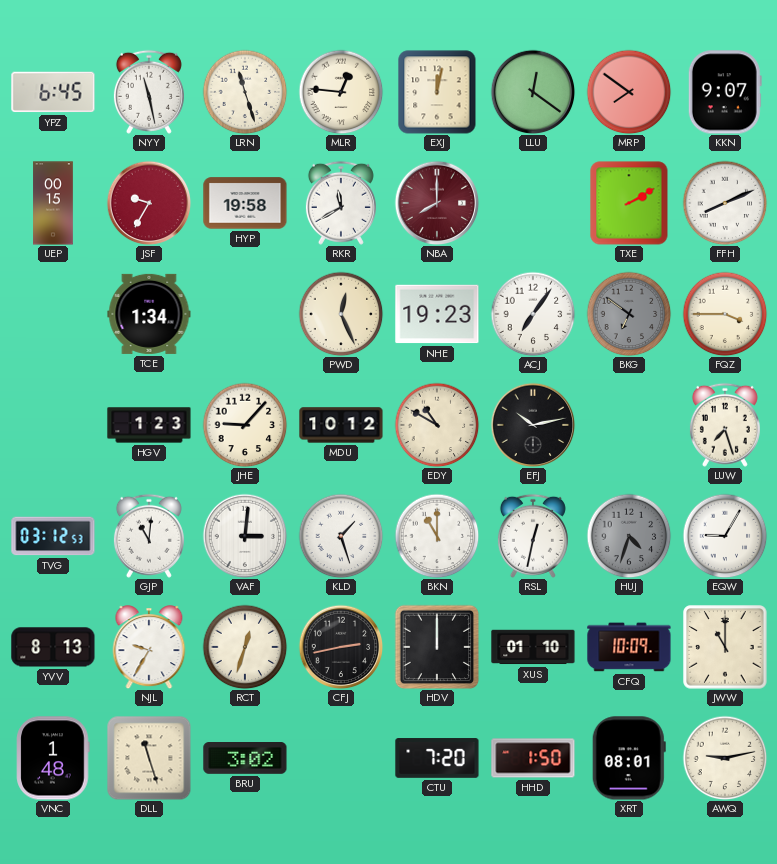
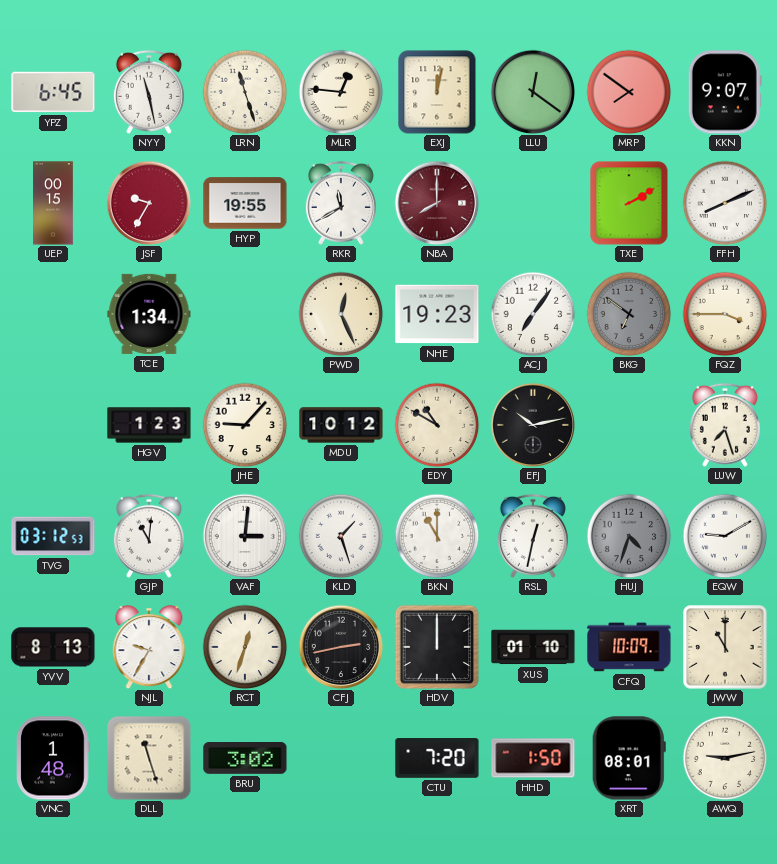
HYP: 19:58 -> 19:55 (245, 203)
EQW: 9:05 -> 9:10 (725, 536)
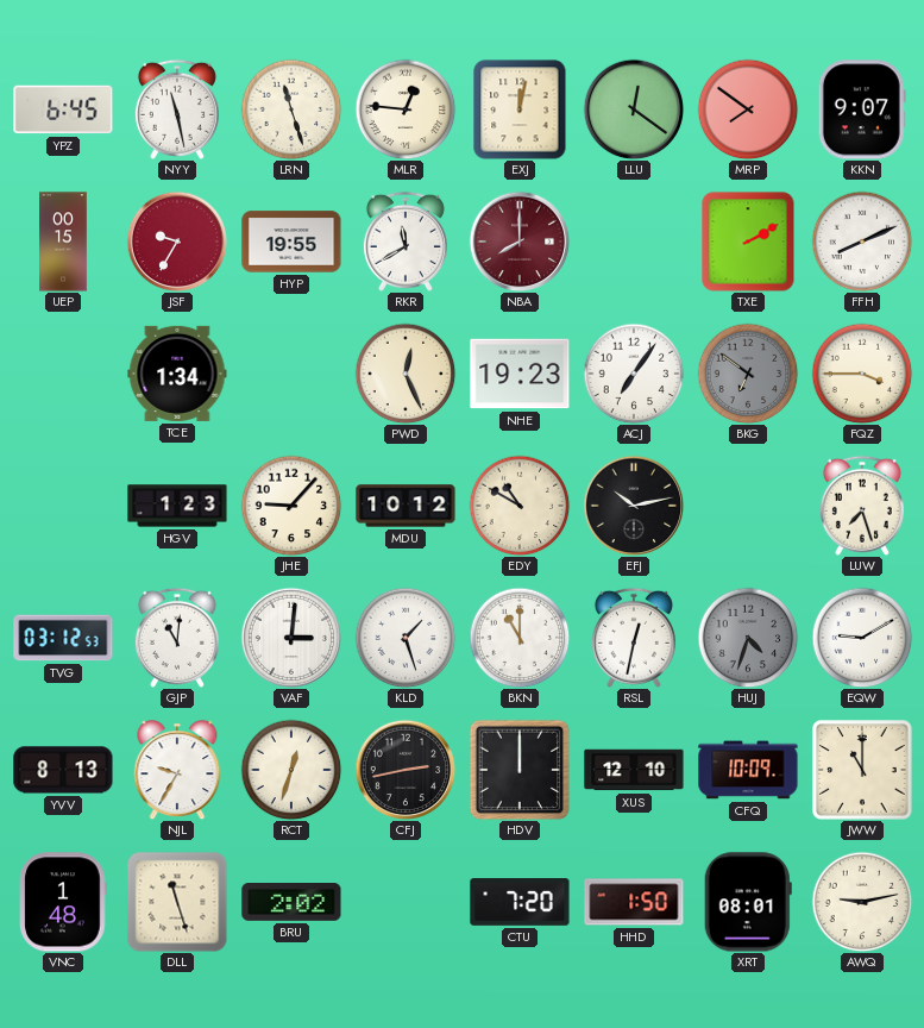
XUS: 01:10 -> 12:10 (634, 770)
BRU: 3:02 -> 2:02 (291, 903)
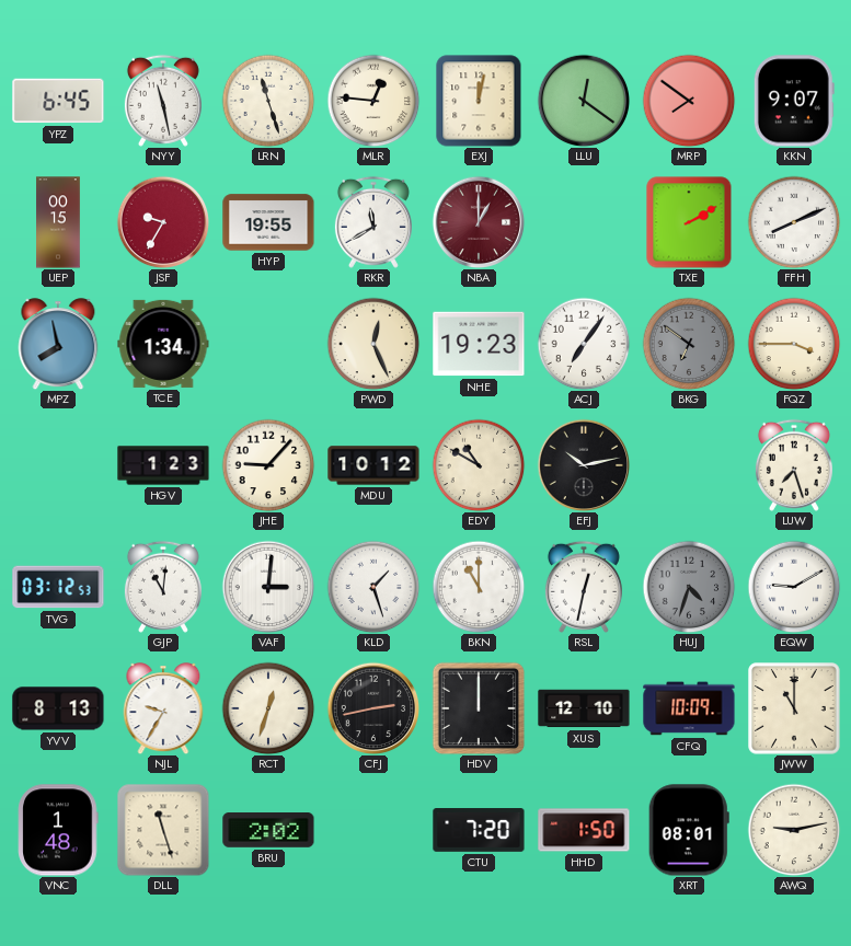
NBA: 8:00 -> 1:00 (479, 222)
MPZ: none -> 7:58 (58, 344)
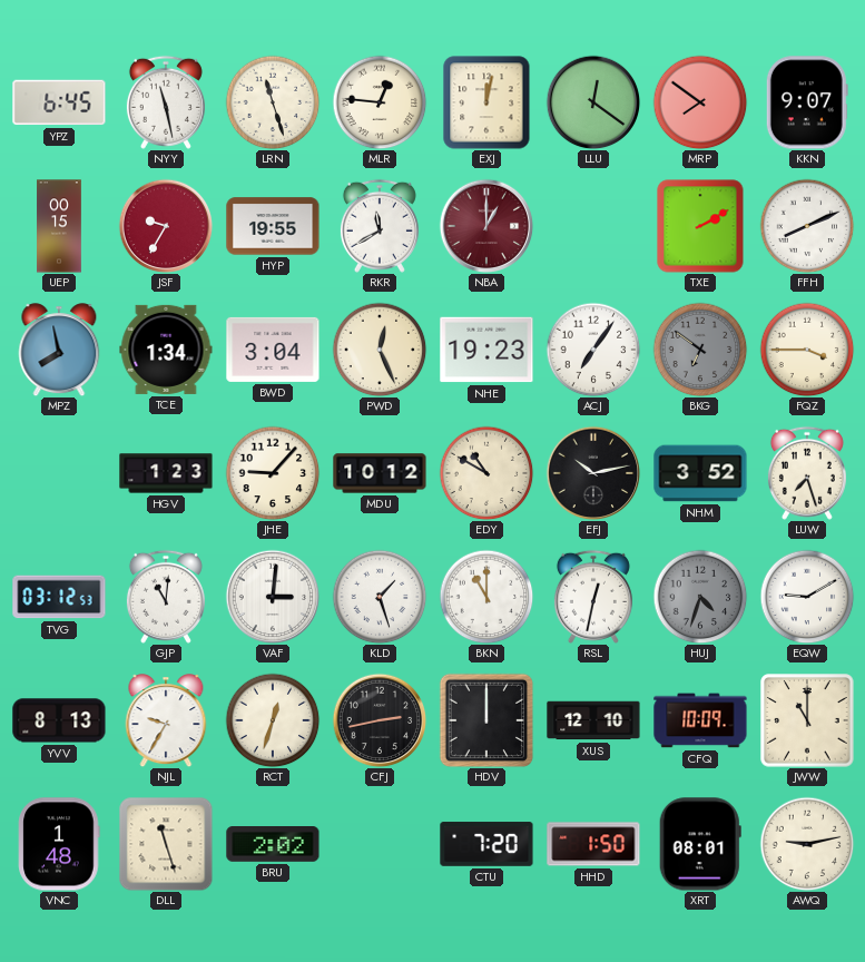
BWD: none -> 3:04 (273, 350)
NHM: none -> 3:52 (700, 473)
